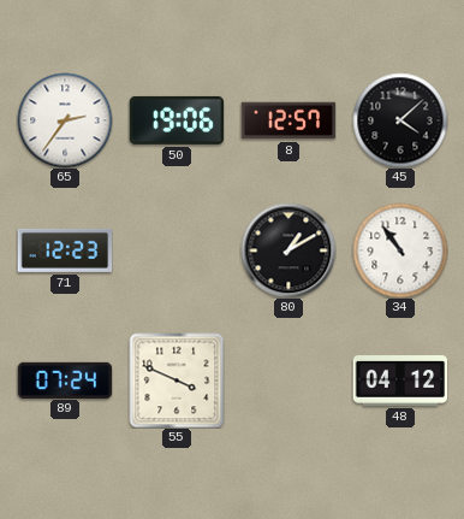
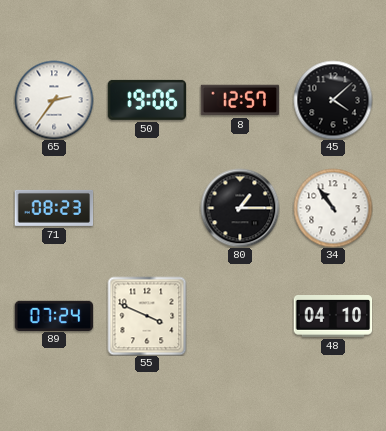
71: 12:23 -> 08:23 (54, 208)
80: 1:10 -> 1:15 (240, 208)
48: 04:12 -> 04:10 (333, 317)
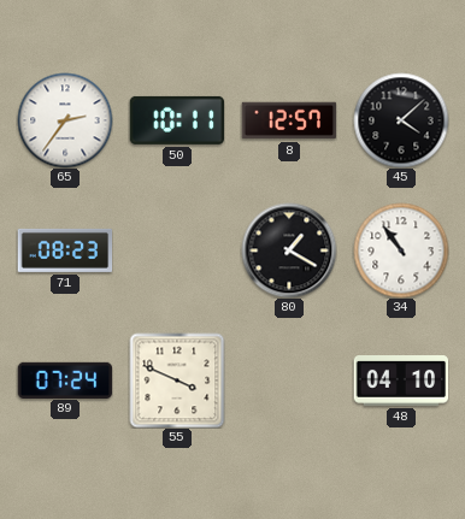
50: 19:06 -> 10:11 (177, 120)
80: 1:15 -> 1:20 (289, 250)
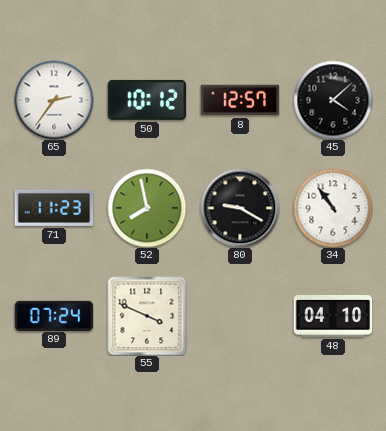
50: 10:11 -> 10:12 (147, 100)
71: 08:23 -> 11:23 (54, 208)
52: none -> 7:58 (147, 208)
80: 1:20 -> 9:20 (240, 208)
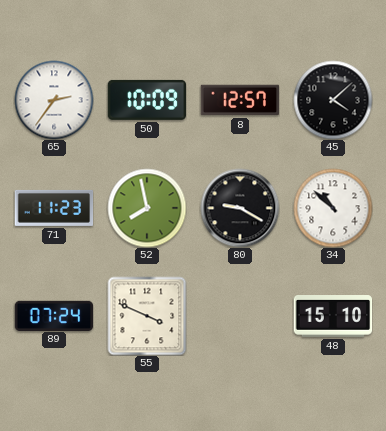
50: 10:12 -> 10:09 (147, 100)
34: 10:54 -> 10:52 (333, 208)
48: 04:10 -> 15:10 (333, 317)
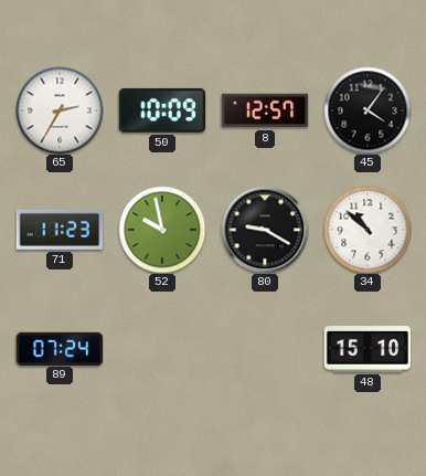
65: 2:36 -> 2:35 (60, 110)
45: 4:08 -> 4:06 (368, 110)
52: 7:58 -> 9:58 (162, 230)
55: 3:49 -> none (147, 316)
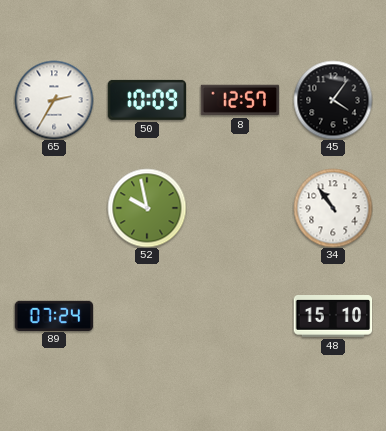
71: 11:23 -> none (60, 230)
80: 9:20 -> none (265, 230)
34: 10:52 -> 10:54 (333, 208)
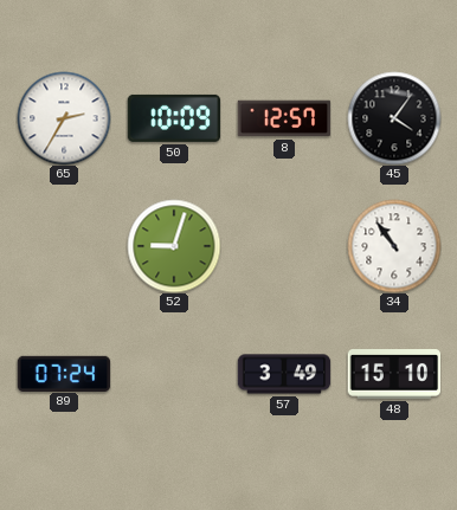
52: 9:58 -> 9:03 (174, 246)
57: none -> 3:49 (284, 374)
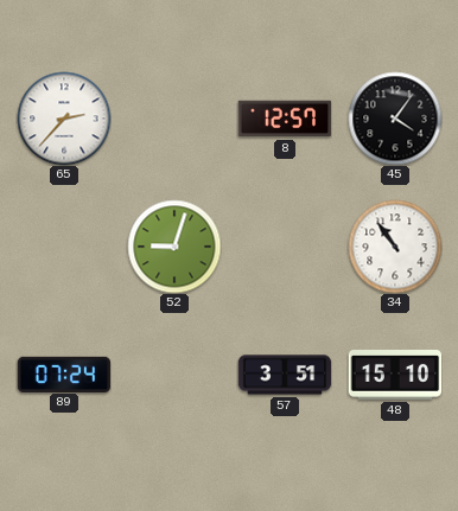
65: 2:35 -> 2:37 (64, 119)
50: 10:09 -> none (174, 118)
57: 3:49 -> 3:51 (285, 375)
